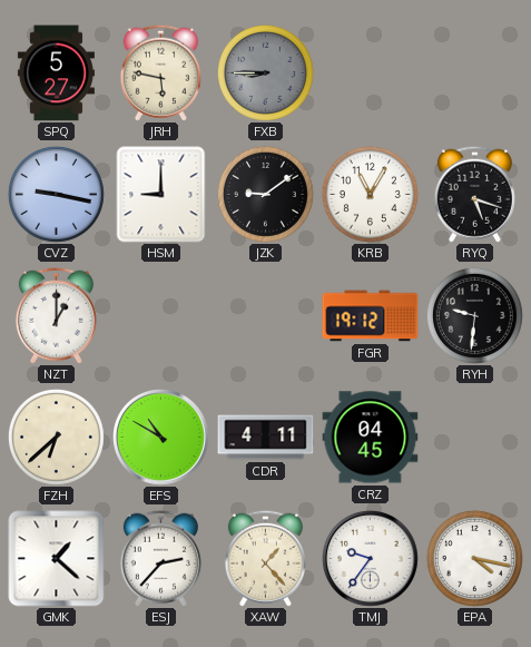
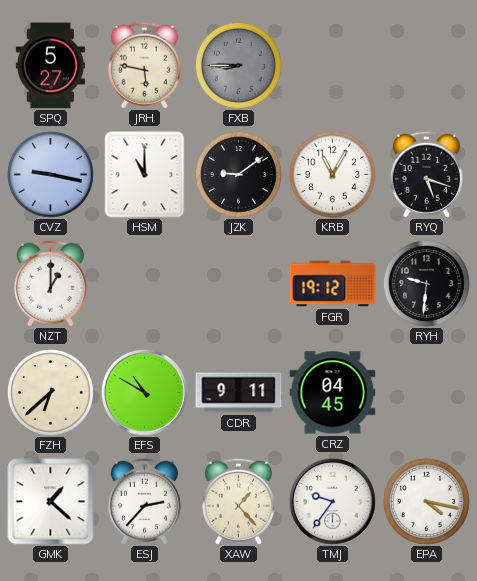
HSM: 9:00 -> 11:00 (145, 175)
CDR: 4:11 -> 9:11 (239, 393)
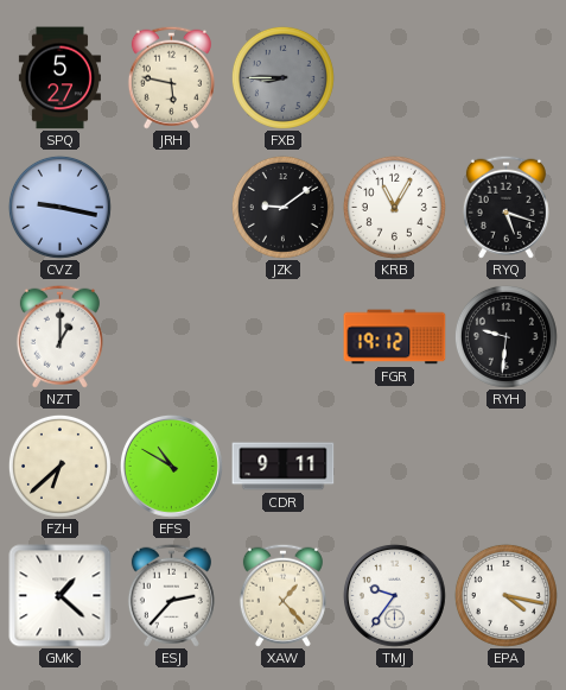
HSM: 11:00 -> none (145, 175)
CRZ: 04:45 -> none (333, 393)
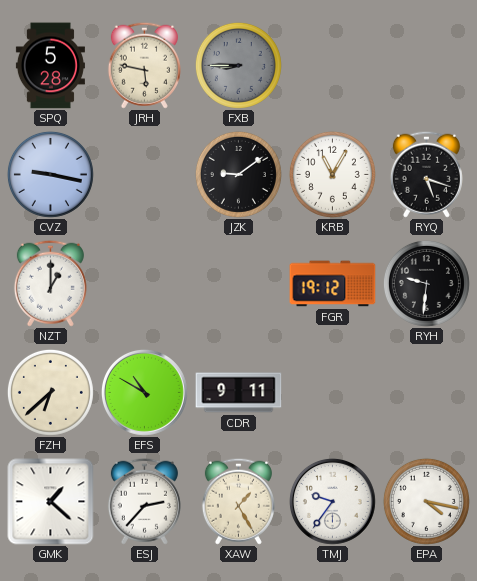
SPQ: 5:27 -> 5:28 (50, 66)
XAW: 1:23 -> 1:25 (238, 501)
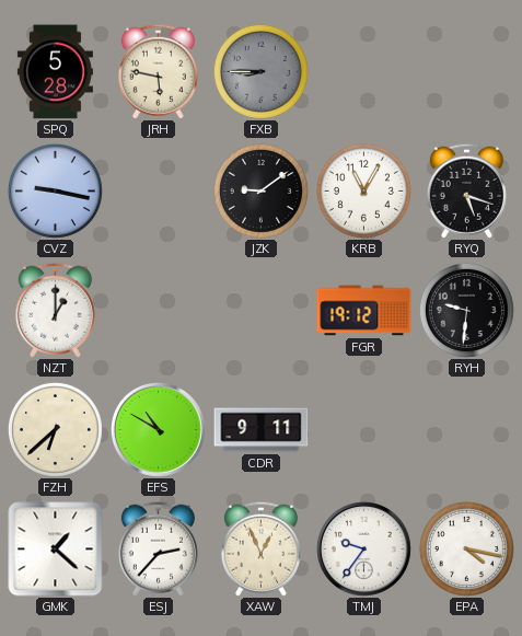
XAW: 1:25 -> 12:56 (260, 548)
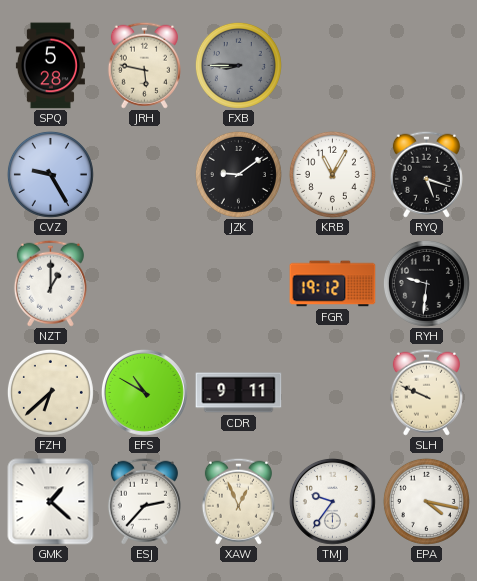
CVZ: 9:17 -> 9:25 (50, 174)
SLH: none -> 9:49 (426, 392)
